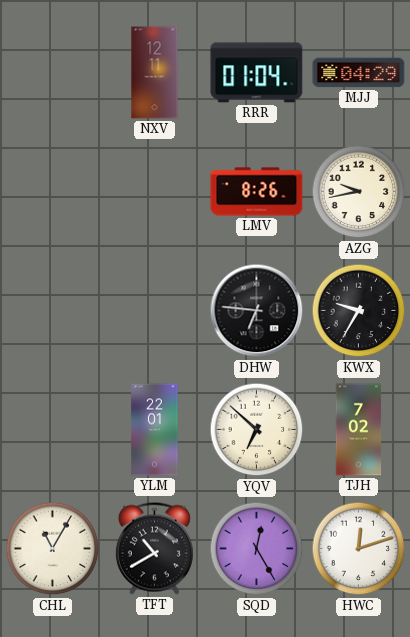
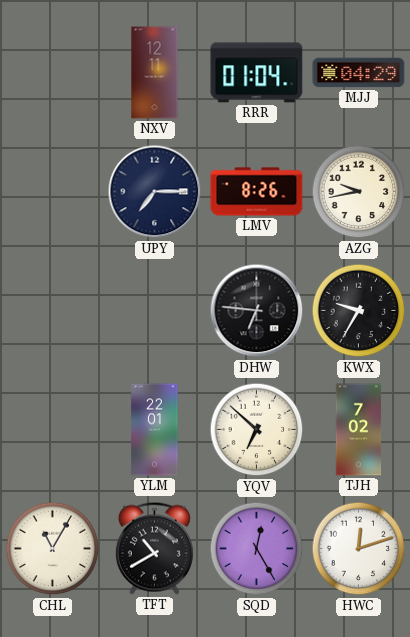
UPY: none -> 7:15 (155, 192)
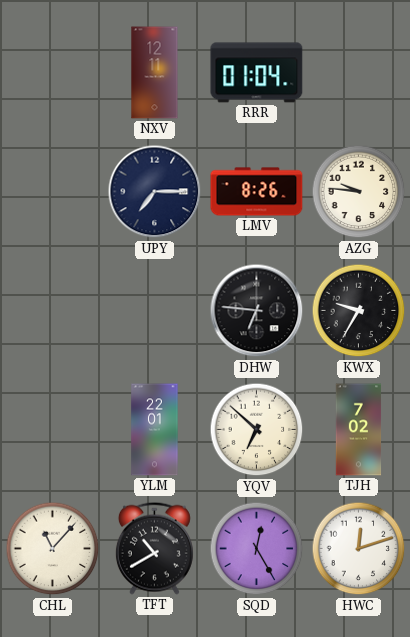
MJJ: 04:29 -> none (359, 73)
AZG: 9:43 -> 9:46 (359, 192)
CHL: 11:05 -> 11:07 (53, 549)
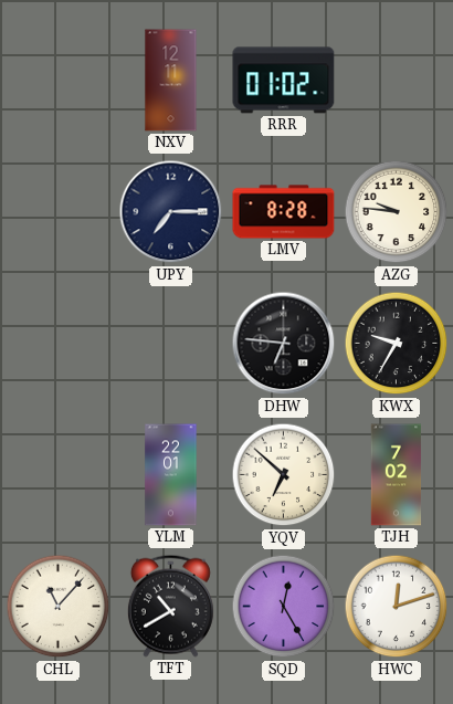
RRR: 01:04 -> 01:02 (284, 81)
LMV: 8:26 -> 8:28 (284, 212)
